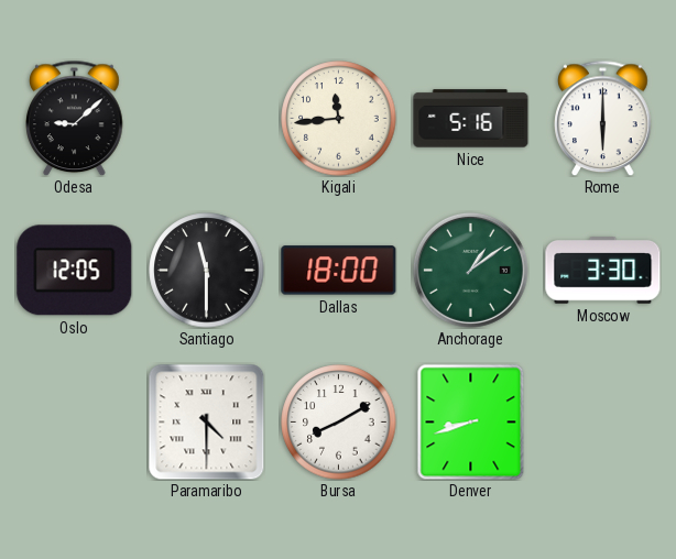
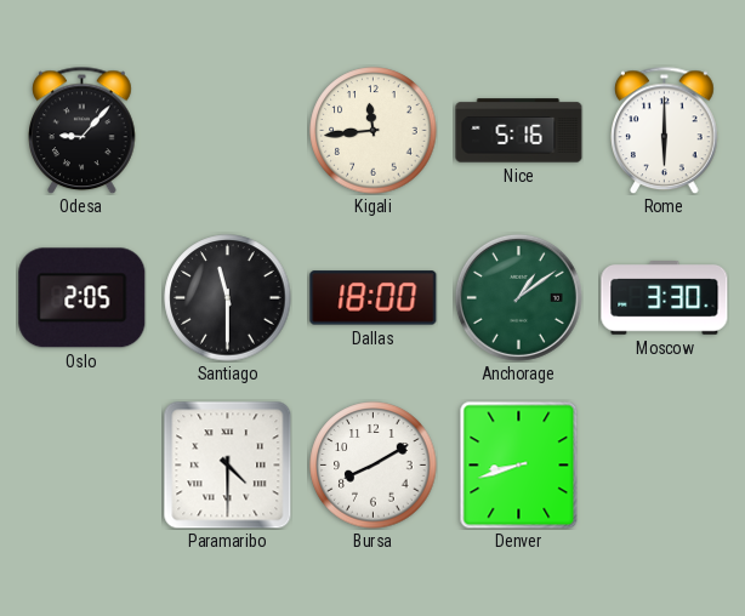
Odesa: 9:08 -> 9:07 (83, 130)
Oslo: 12:05 -> 2:05 (83, 298)
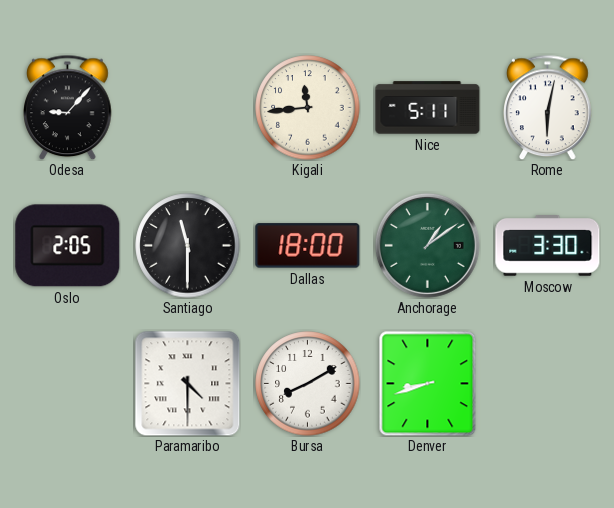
Nice: 5:16 -> 5:11 (428, 108)
Rome: 6:00 -> 6:02 (548, 107)
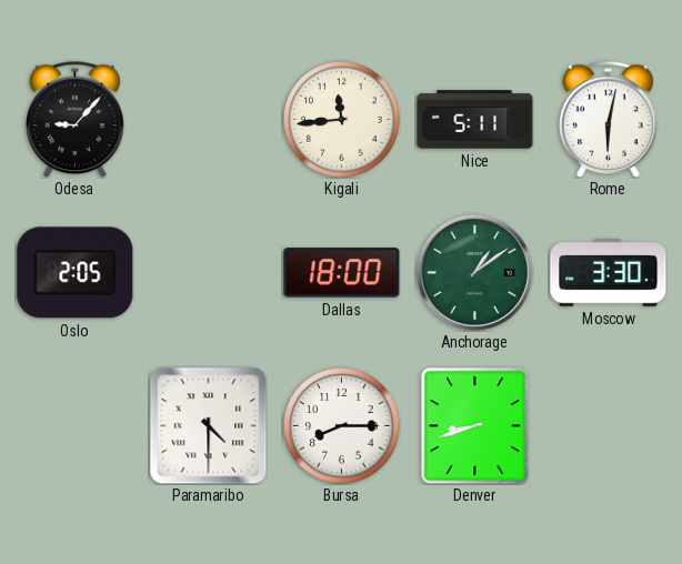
Santiago: 11:30 -> none (188, 246)
Bursa: 8:10 -> 8:15 (342, 426)
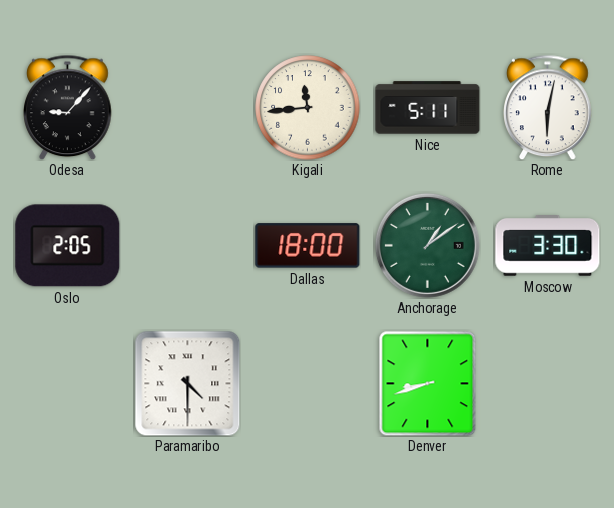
Bursa: 8:15 -> none (342, 426)
